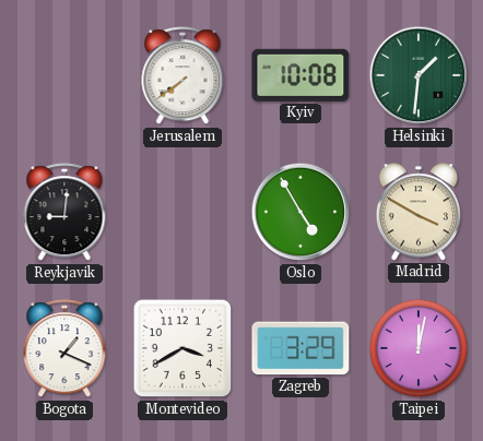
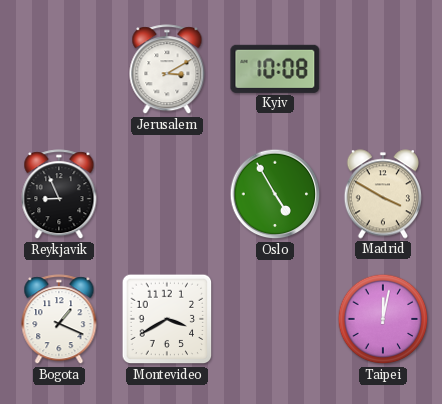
Jerusalem: 7:39 -> 3:10 (167, 70)
Helsinki: 1:31 -> none (419, 75)
Reykjavik: 9:01 -> 8:56 (59, 195)
Zagreb: 3:29 -> none (301, 348)
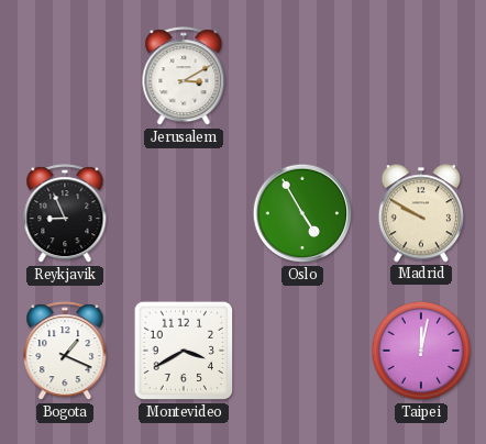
Kyiv: 10:08 -> none (275, 69)
Madrid: 3:50 -> 9:50 (420, 213)
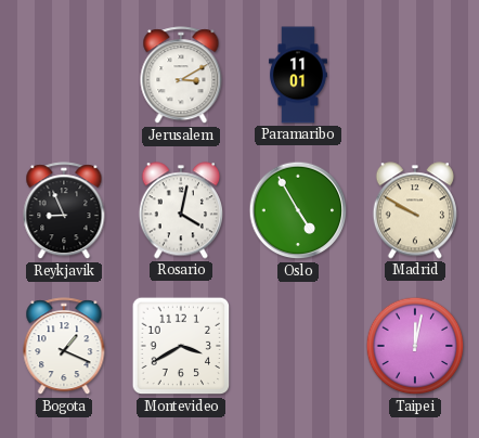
Paramaribo: none -> 11:01 (298, 75)
Rosario: none -> 4:02 (180, 210)
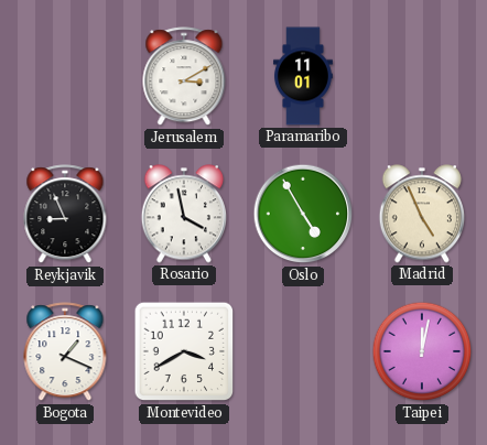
Rosario: 4:02 -> 3:58 (183, 214)
Madrid: 9:50 -> 4:56 (421, 214)
